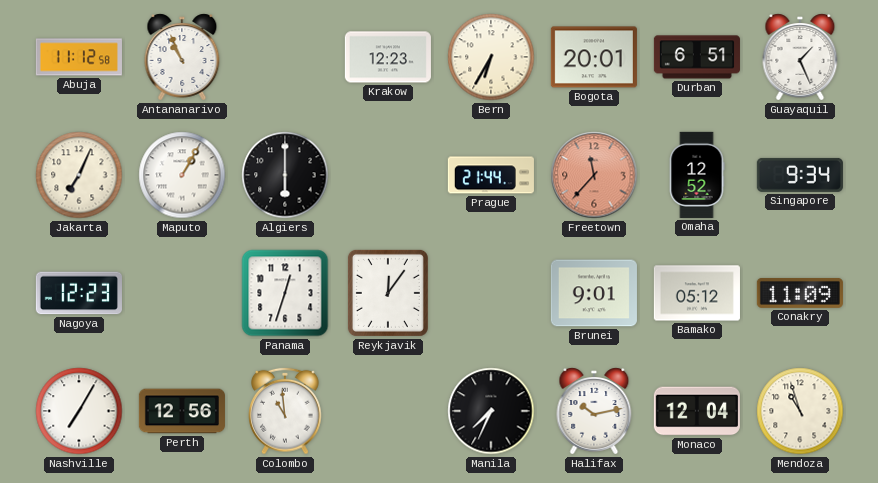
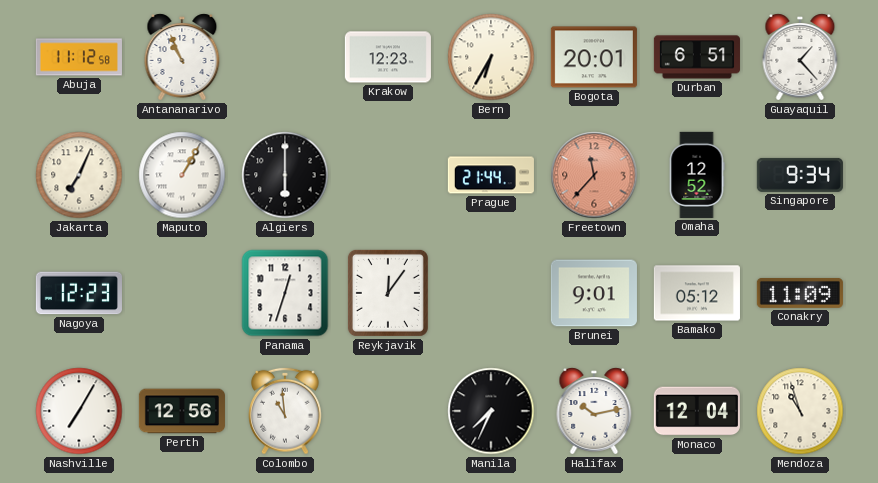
Guayaquil: 1:26 -> 1:23 (800, 57)
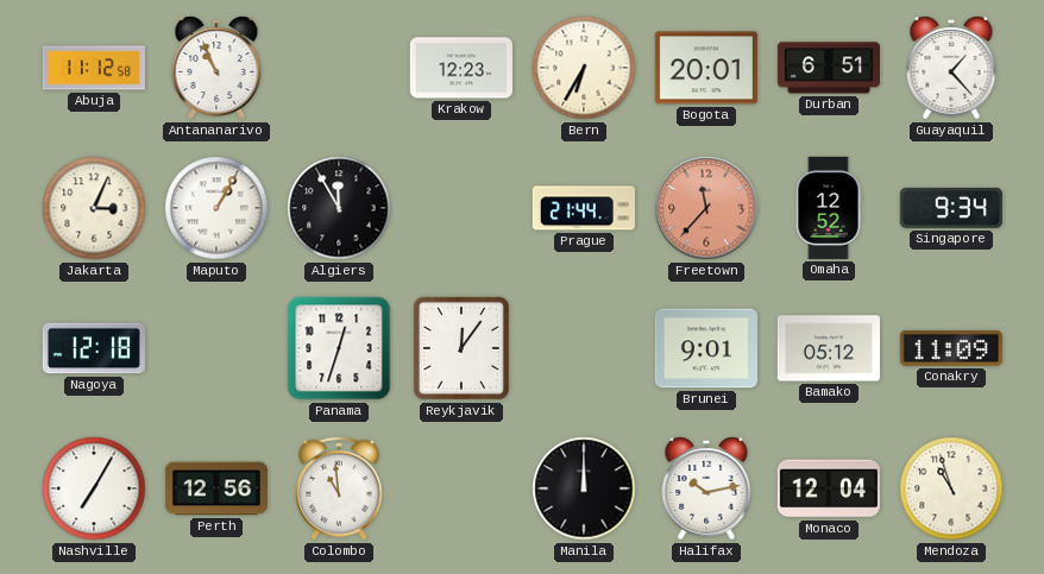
Jakarta: 7:04 -> 3:04 (94, 208)
Algiers: 6:00 -> 11:55 (339, 208)
Nagoya: 12:23 -> 12:18 (94, 348)
Manila: 7:34 -> 12:00 (584, 488)
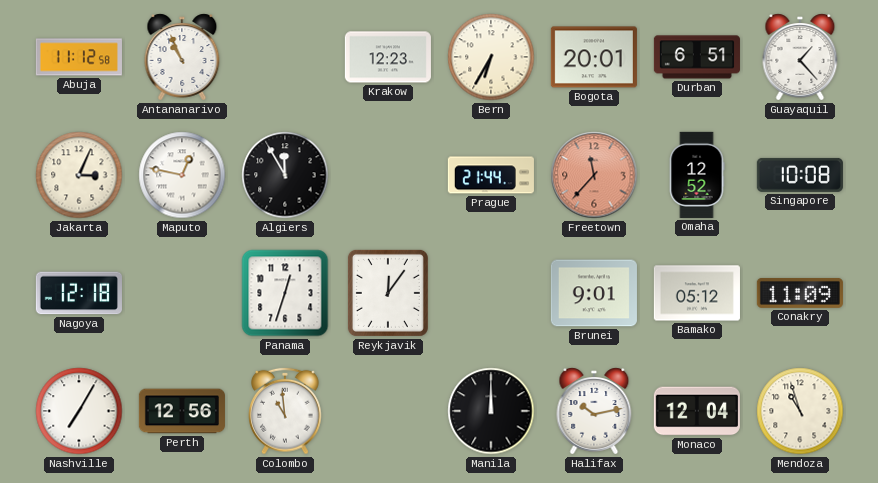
Maputo: 1:05 -> 12:47 (182, 175)
Singapore: 9:34 -> 10:08 (800, 175)
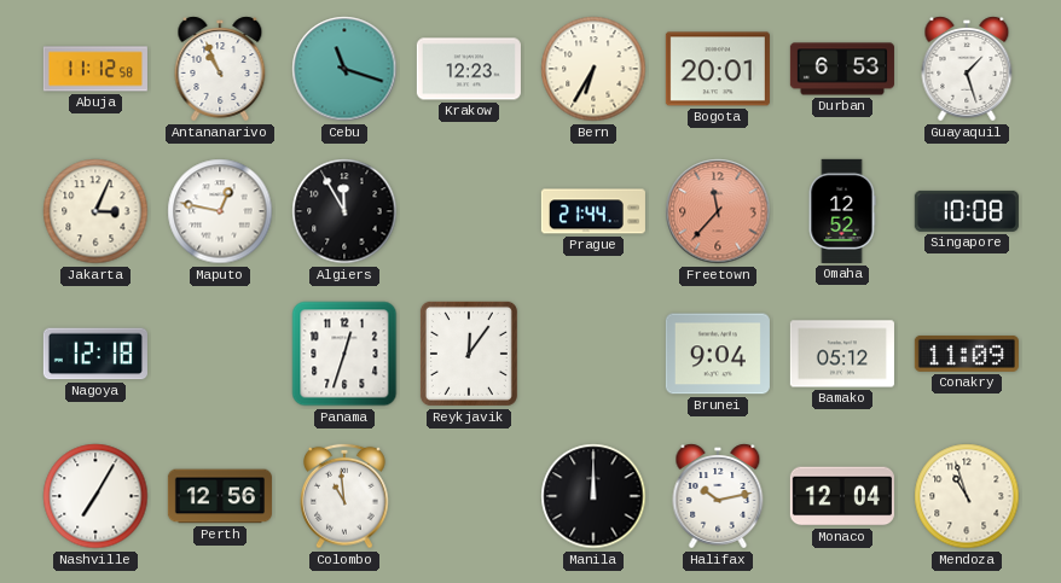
Cebu: none -> 11:18 (344, 69)
Durban: 6:51 -> 6:53 (842, 69)
Guayaquil: 1:23 -> 1:27 (967, 69)
Brunei: 9:01 -> 9:04 (718, 354)
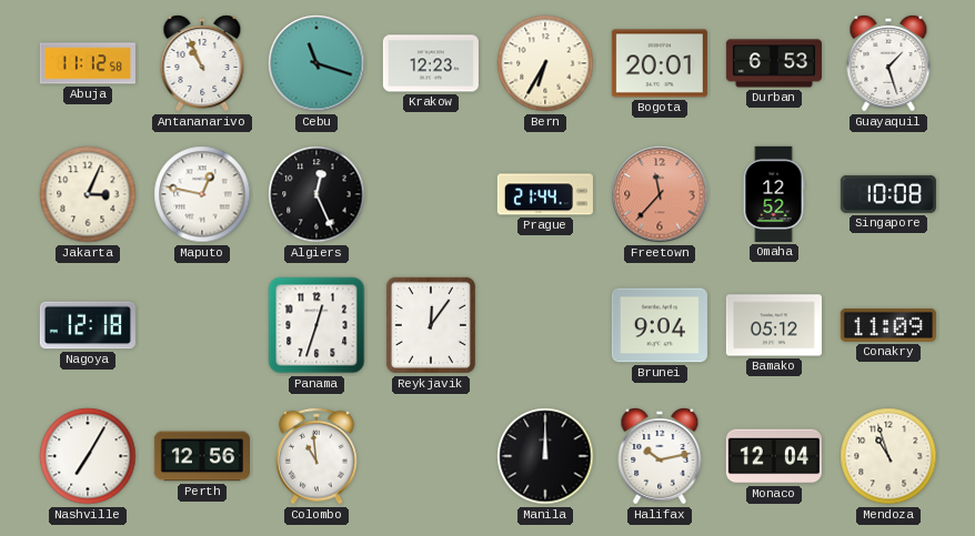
Algiers: 11:55 -> 12:26 (316, 194)
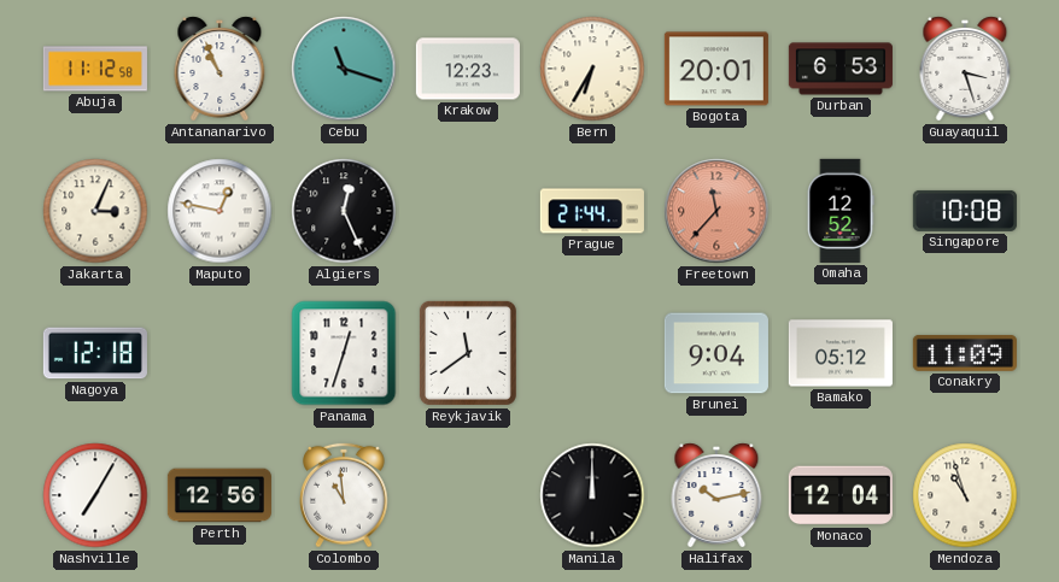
Guayaquil: 1:27 -> 3:27 (965, 69)
Reykjavik: 12:06 -> 11:39 (468, 353)
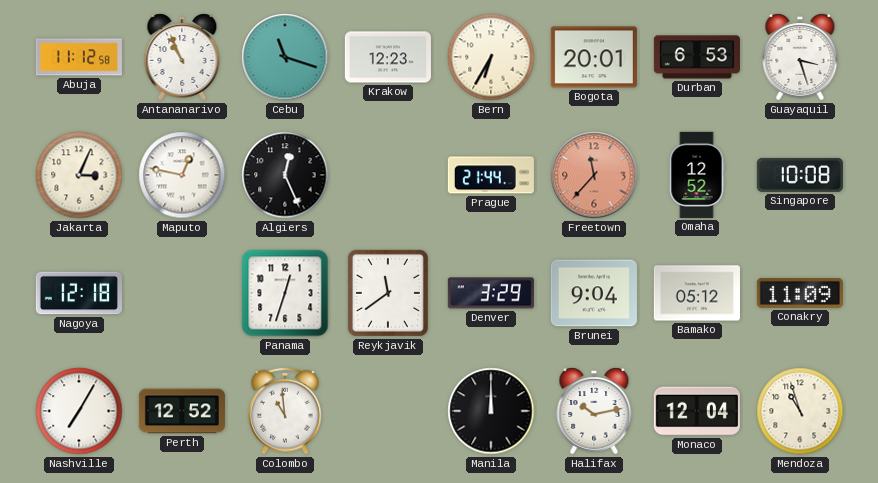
Denver: none -> 3:29 (491, 293)
Perth: 12:56 -> 12:52 (182, 411)
